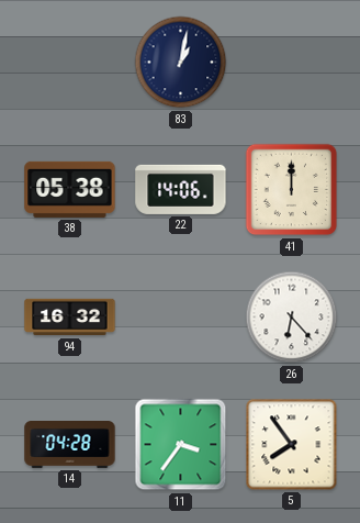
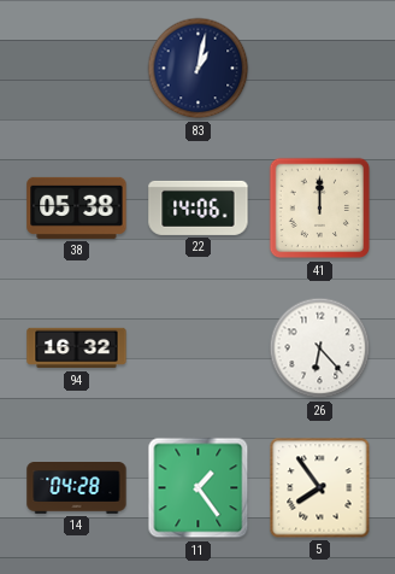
11: 3:36 -> 1:24 (199, 488)
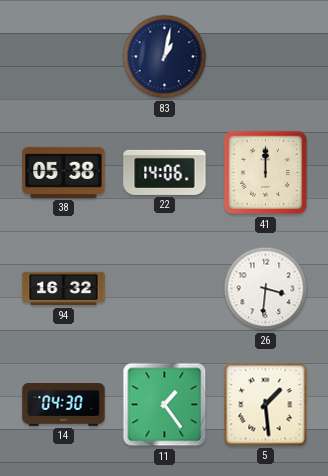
26: 6:23 -> 3:31 (266, 289)
14: 04:28 -> 04:30 (64, 405)
5: 7:54 -> 1:29 (266, 405)
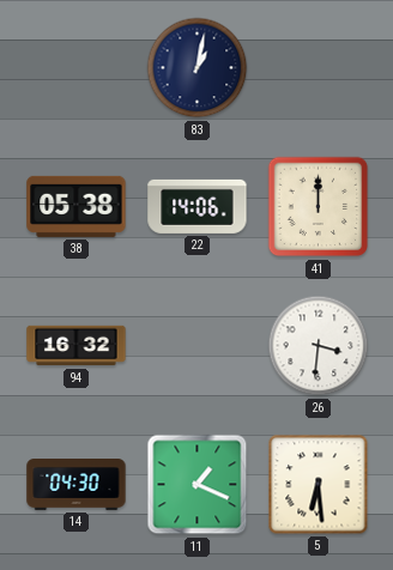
11: 1:24 -> 1:19 (198, 485)
5: 1:29 -> 6:29 (319, 485)
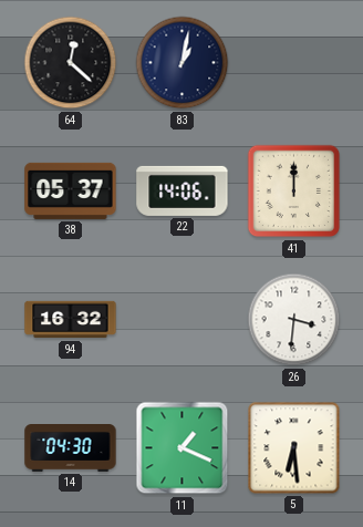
64: none -> 12:22 (71, 63)
38: 05:38 -> 05:37 (71, 190)
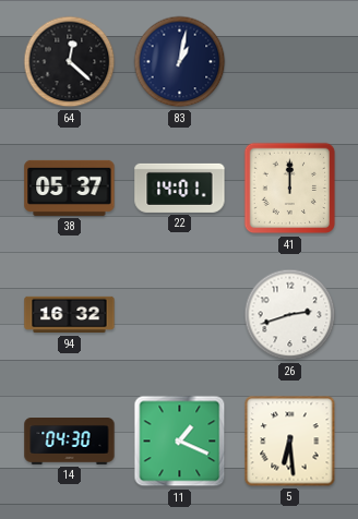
22: 14:06 -> 14:01 (180, 188)
26: 3:31 -> 2:42 (290, 315)
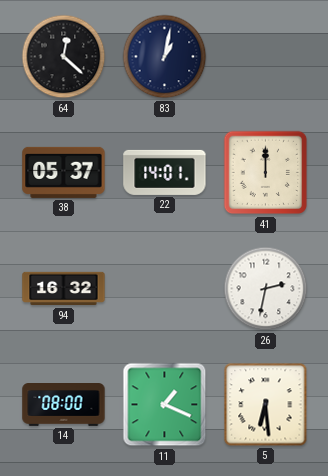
26: 2:42 -> 2:32 (266, 289)
14: 04:30 -> 08:00 (64, 405)
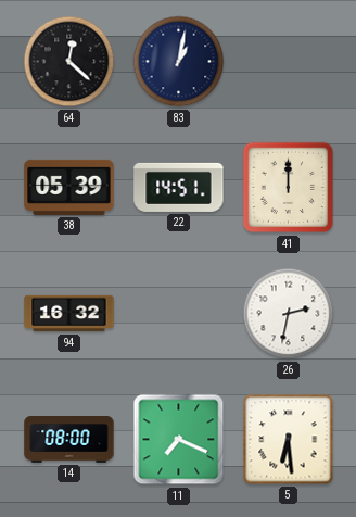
38: 05:37 -> 05:39 (69, 187)
22: 14:01 -> 14:51 (179, 187)
11: 1:19 -> 7:19 (179, 440)
